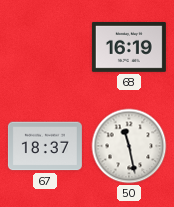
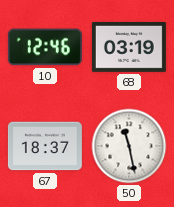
10: none -> 12:46 (45, 47)
68: 16:19 -> 03:19 (129, 47)
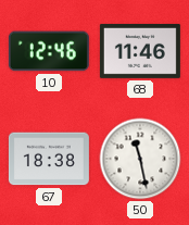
68: 03:19 -> 11:46 (140, 51)
67: 18:37 -> 18:38 (49, 159)
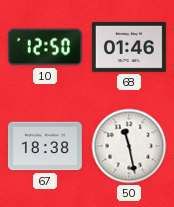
10: 12:46 -> 12:50 (45, 47)
68: 11:46 -> 01:46 (129, 47)
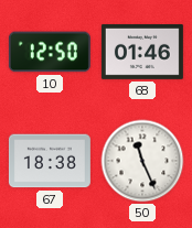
50: 11:28 -> 11:26 (142, 161)
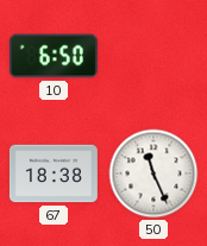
10: 12:50 -> 6:50 (54, 56)
68: 01:46 -> none (142, 52)
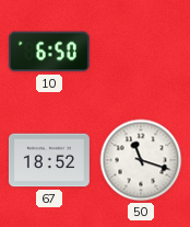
67: 18:38 -> 18:52 (49, 160)
50: 11:26 -> 11:18 (141, 160)
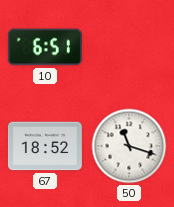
10: 6:50 -> 6:51 (45, 47)
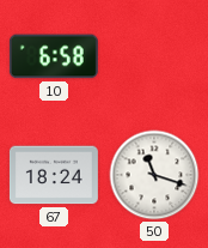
10: 6:51 -> 6:58 (54, 56)
67: 18:52 -> 18:24 (54, 175)
